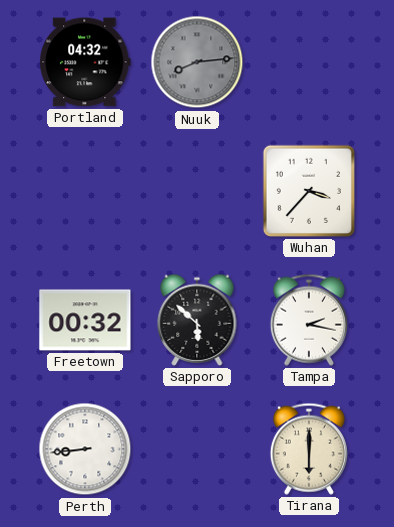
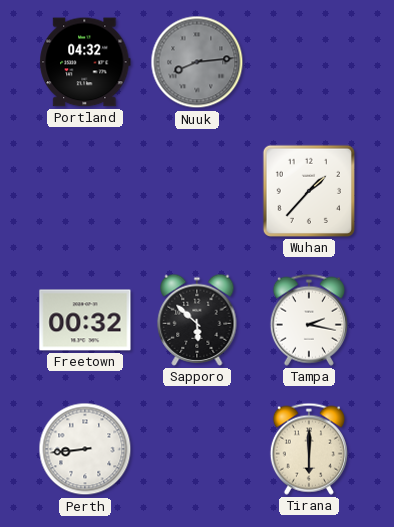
Wuhan: 3:37 -> 1:37 (309, 191)
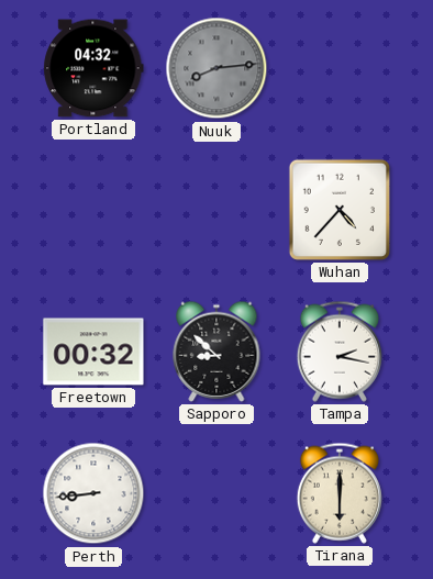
Wuhan: 1:37 -> 4:37 (340, 210)
Sapporo: 5:52 -> 8:52 (216, 352)
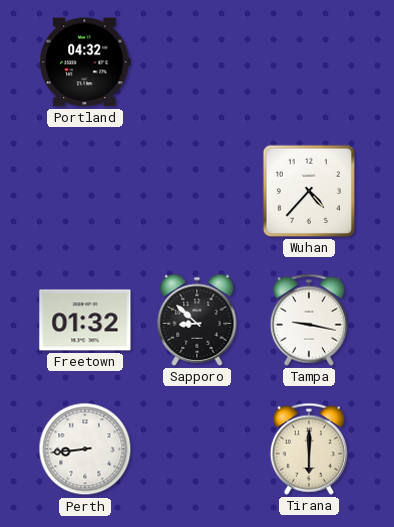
Nuuk: 8:14 -> none (216, 68)
Freetown: 00:32 -> 01:32 (85, 320)
Tampa: 2:17 -> 9:17 (309, 320)
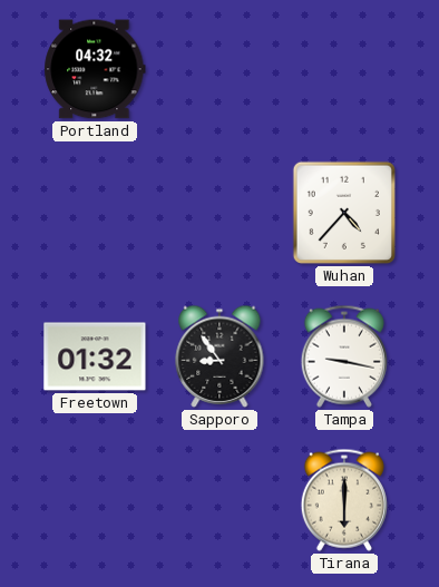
Sapporo: 8:52 -> 8:54 (219, 356)
Perth: 8:44 -> none (85, 449)
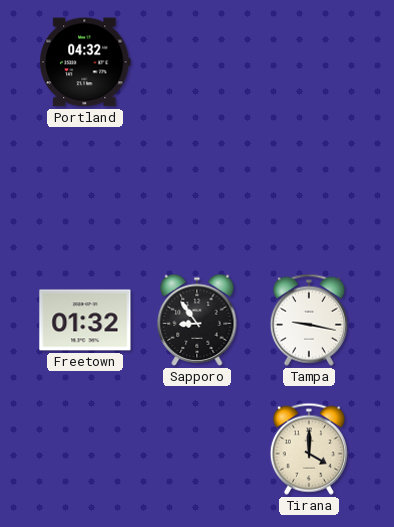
Wuhan: 4:37 -> none (344, 213)
Tirana: 6:00 -> 4:00 (309, 449)
